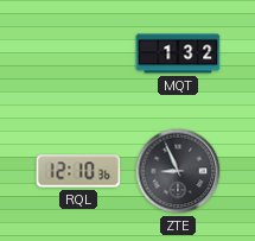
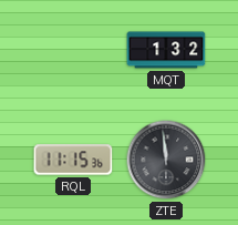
RQL: 12:10 -> 11:15 (73, 160)
ZTE: 8:56 -> 11:59 (166, 160)
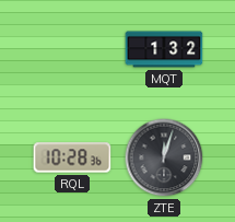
RQL: 11:15 -> 10:28 (72, 157)
ZTE: 11:59 -> 12:03 (164, 157)
